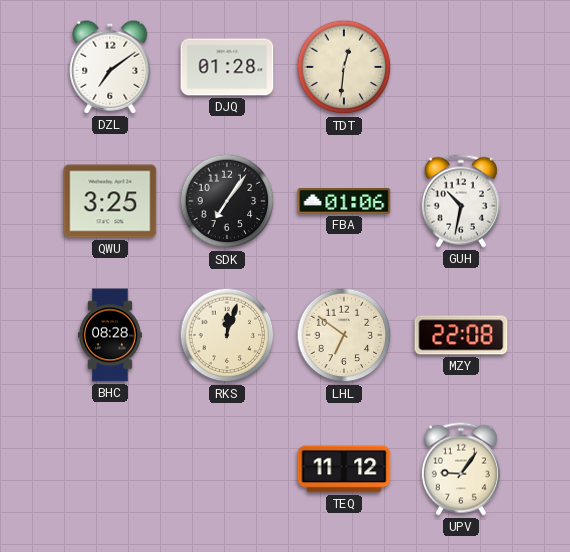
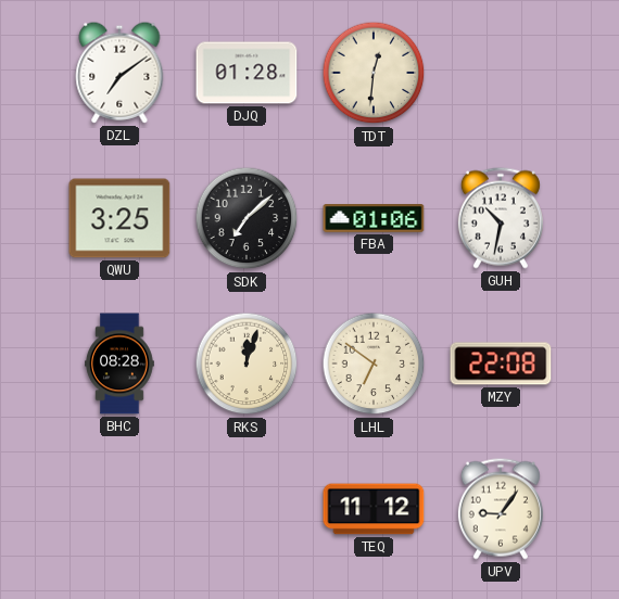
SDK: 7:06 -> 7:08 (247, 218)
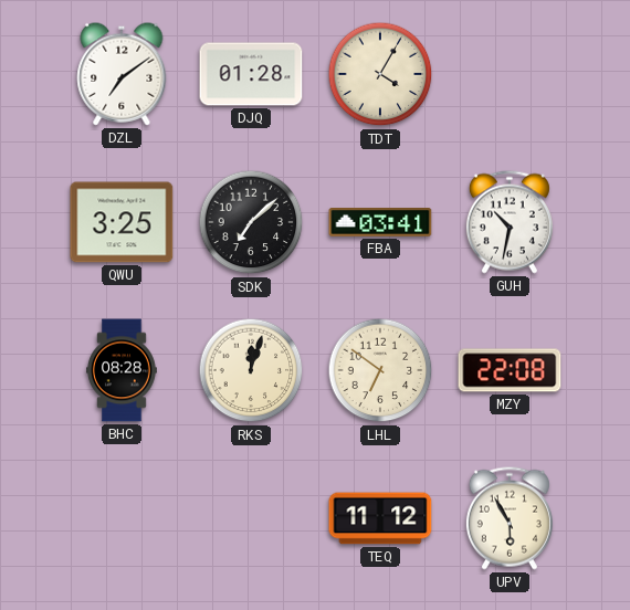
TDT: 12:31 -> 4:05 (380, 74)
FBA: 01:06 -> 03:41 (380, 223)
UPV: 9:06 -> 5:55 (510, 518)
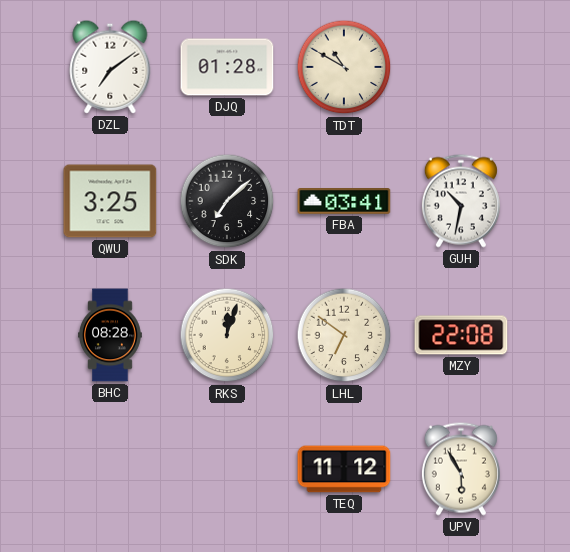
TDT: 4:05 -> 10:50 (344, 67)
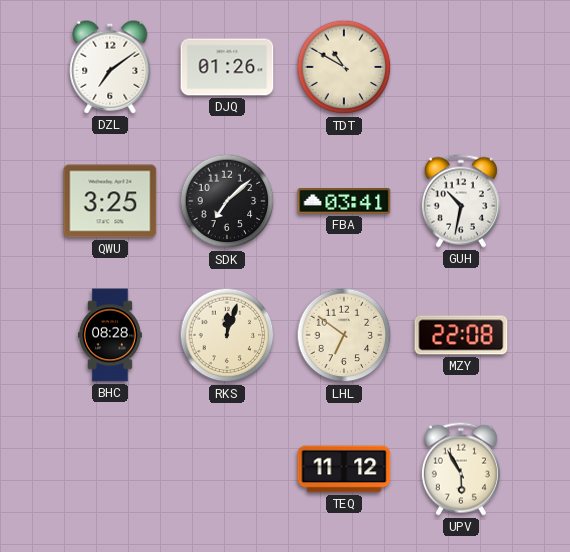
DJQ: 01:28 -> 01:26 (227, 67)
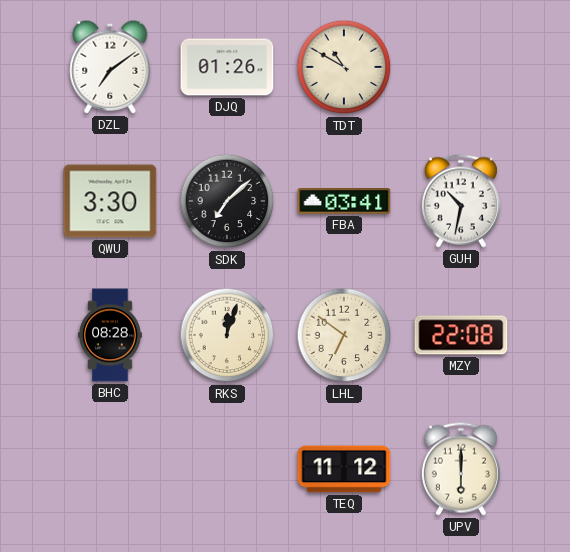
QWU: 3:25 -> 3:30 (110, 201)
UPV: 5:55 -> 6:00 (461, 469)
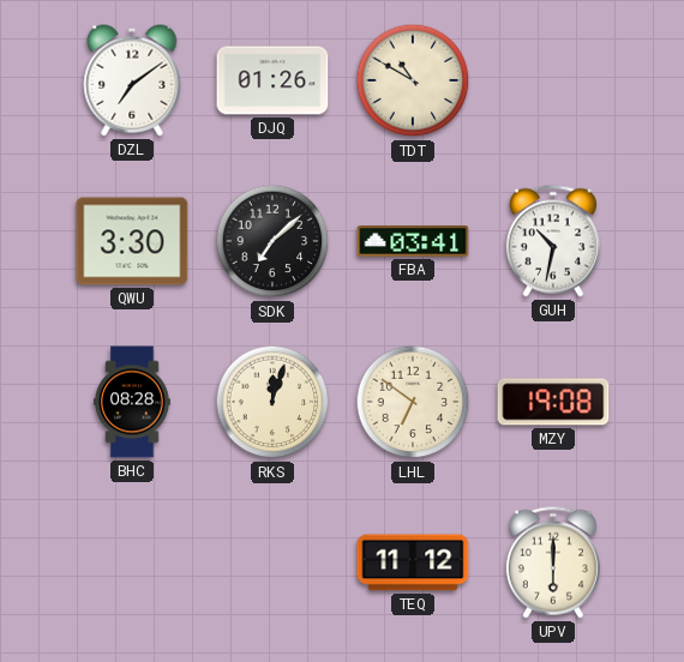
MZY: 22:08 -> 19:08 (553, 402)
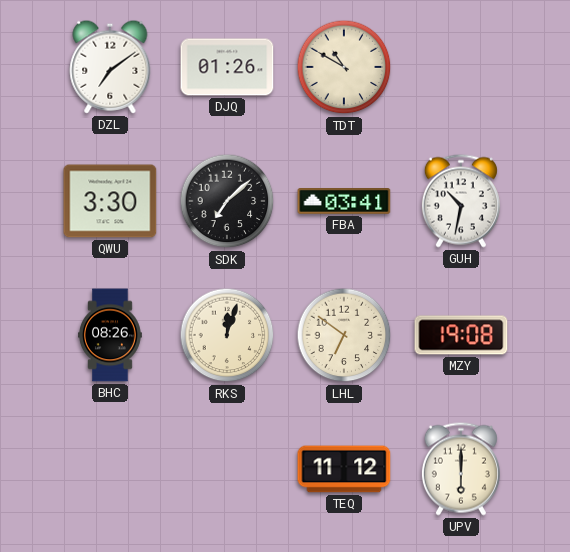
BHC: 08:28 -> 08:26 (111, 335)
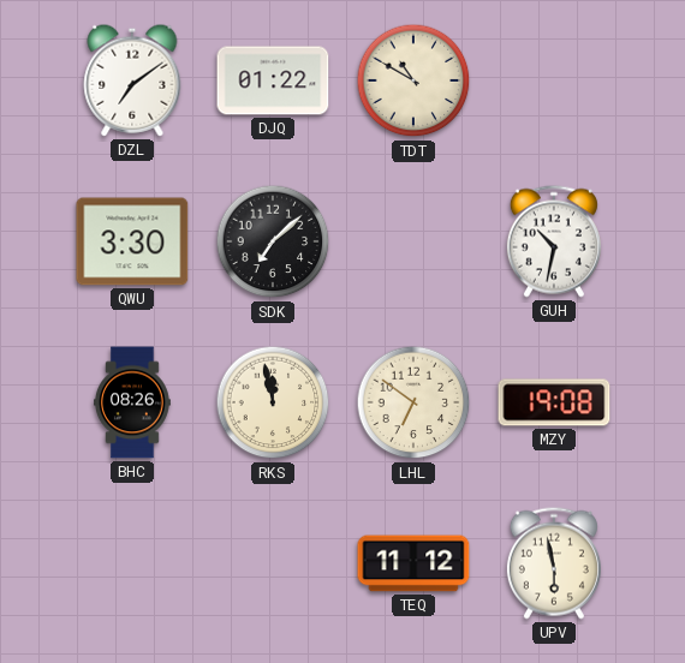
DJQ: 01:26 -> 01:22 (273, 80)
FBA: 03:41 -> none (344, 202)
RKS: 12:03 -> 11:58 (273, 402)
UPV: 6:00 -> 5:58 (554, 563)
